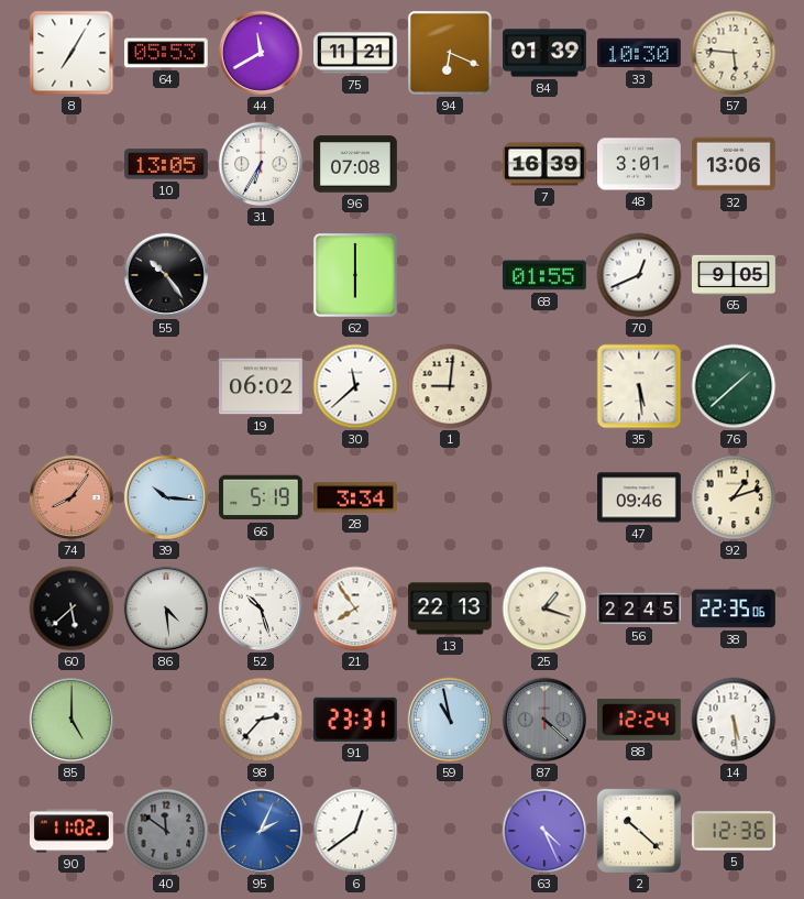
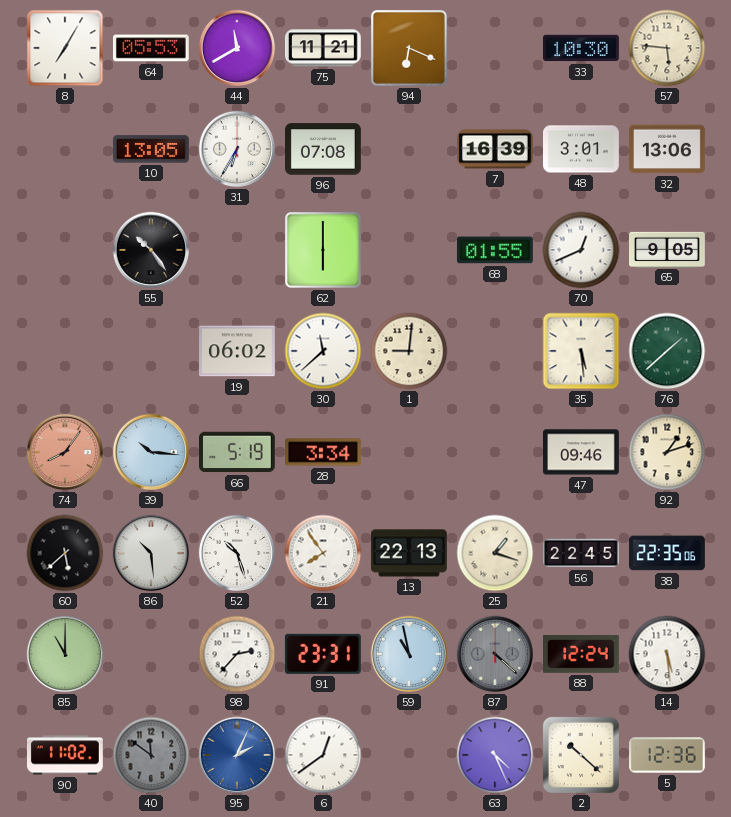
84: 01:39 -> none (546, 53)
86: 4:29 -> 10:29 (151, 553)
85: 5:00 -> 11:00 (65, 654)
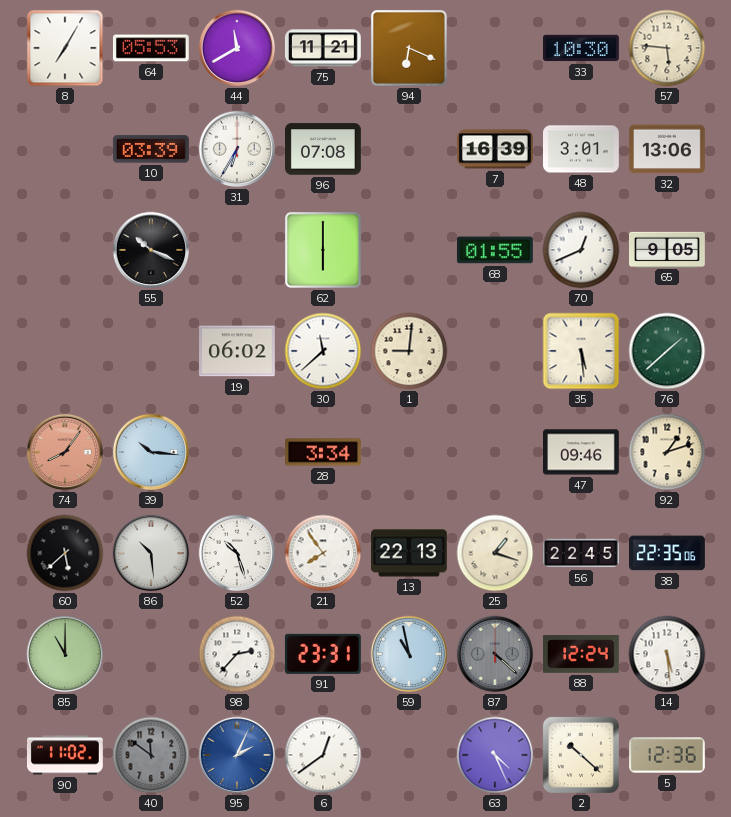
10: 13:05 -> 03:39 (151, 149)
55: 10:24 -> 10:19 (151, 250)
66: 5:19 -> none (237, 452)
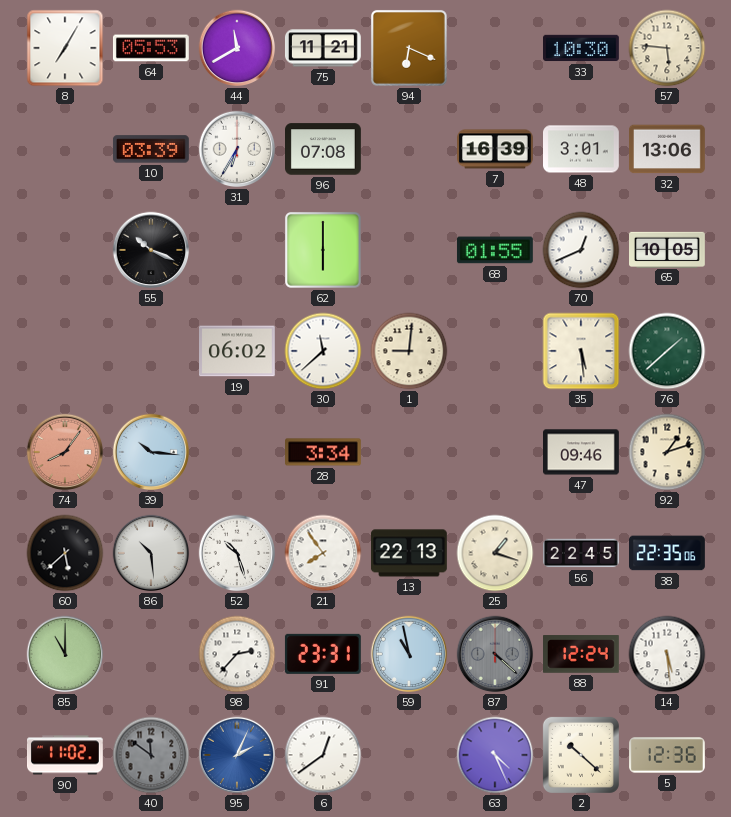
65: 9:05 -> 10:05 (668, 249)
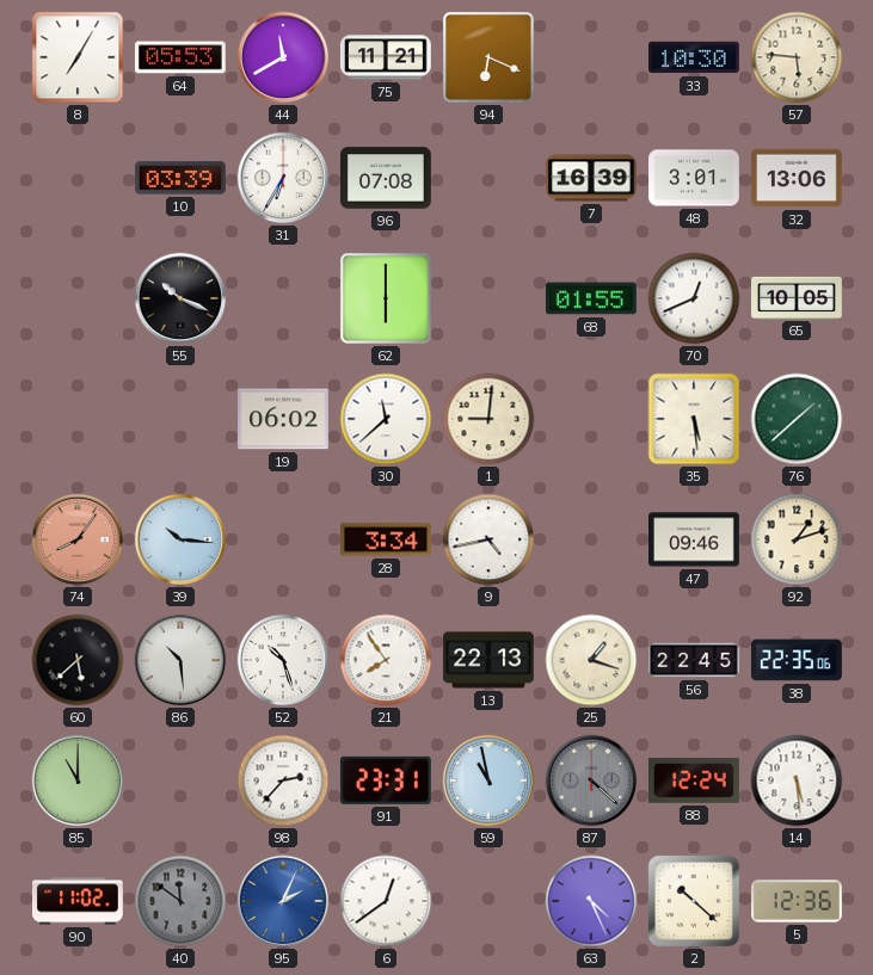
9: none -> 4:43 (488, 539)
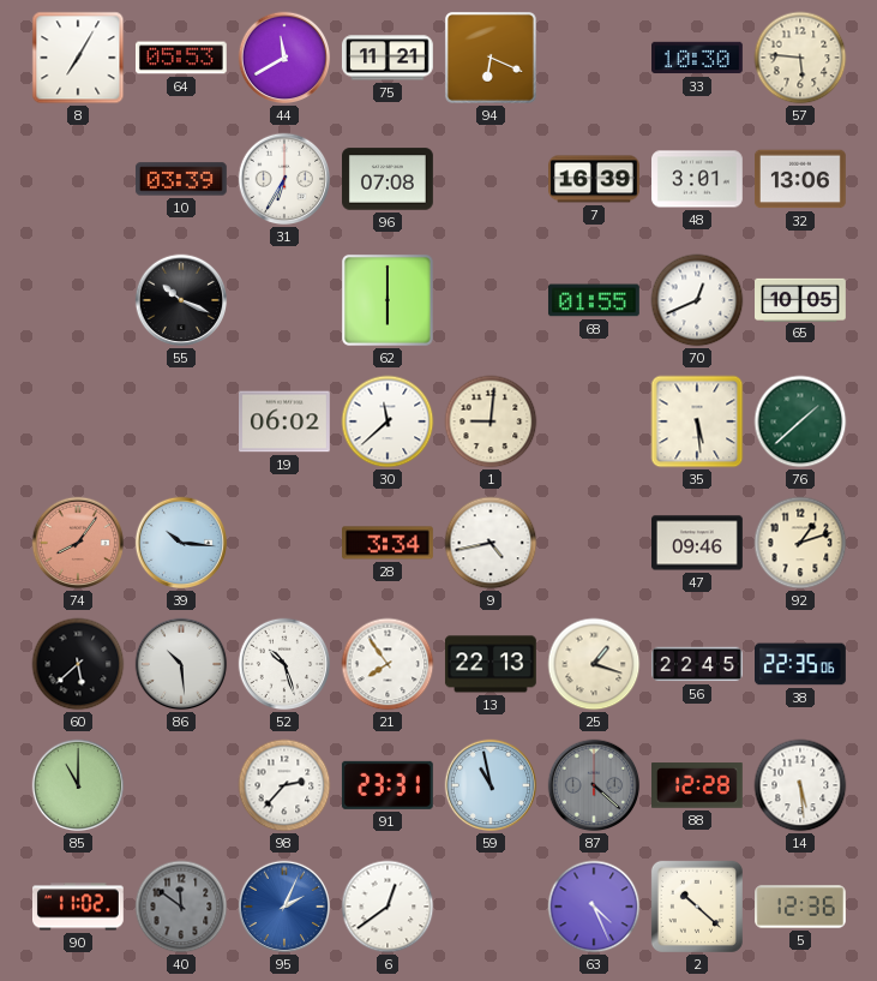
88: 12:24 -> 12:28 (698, 785)
